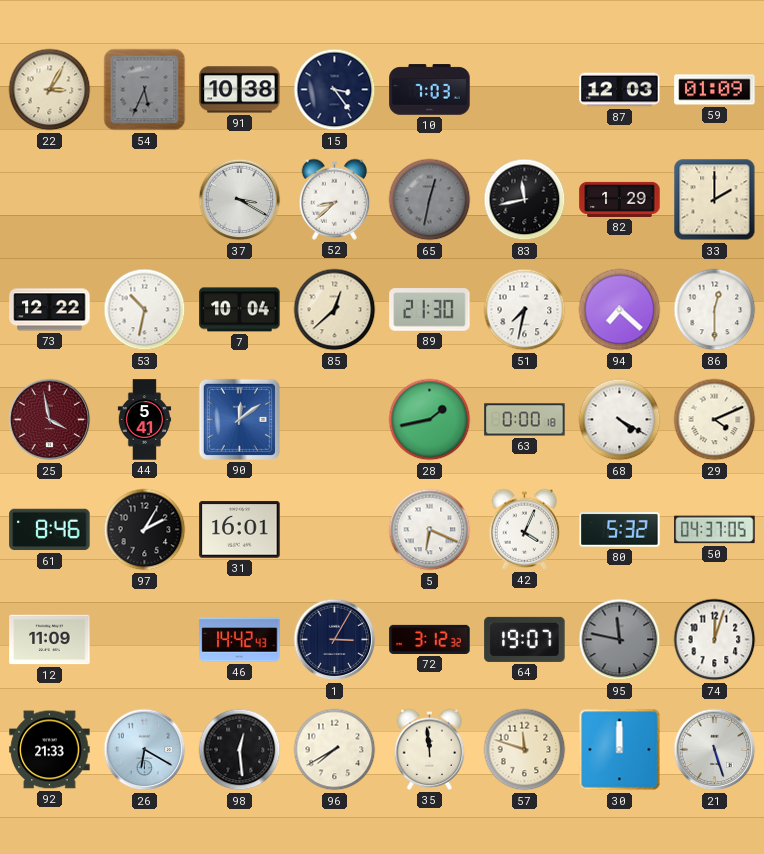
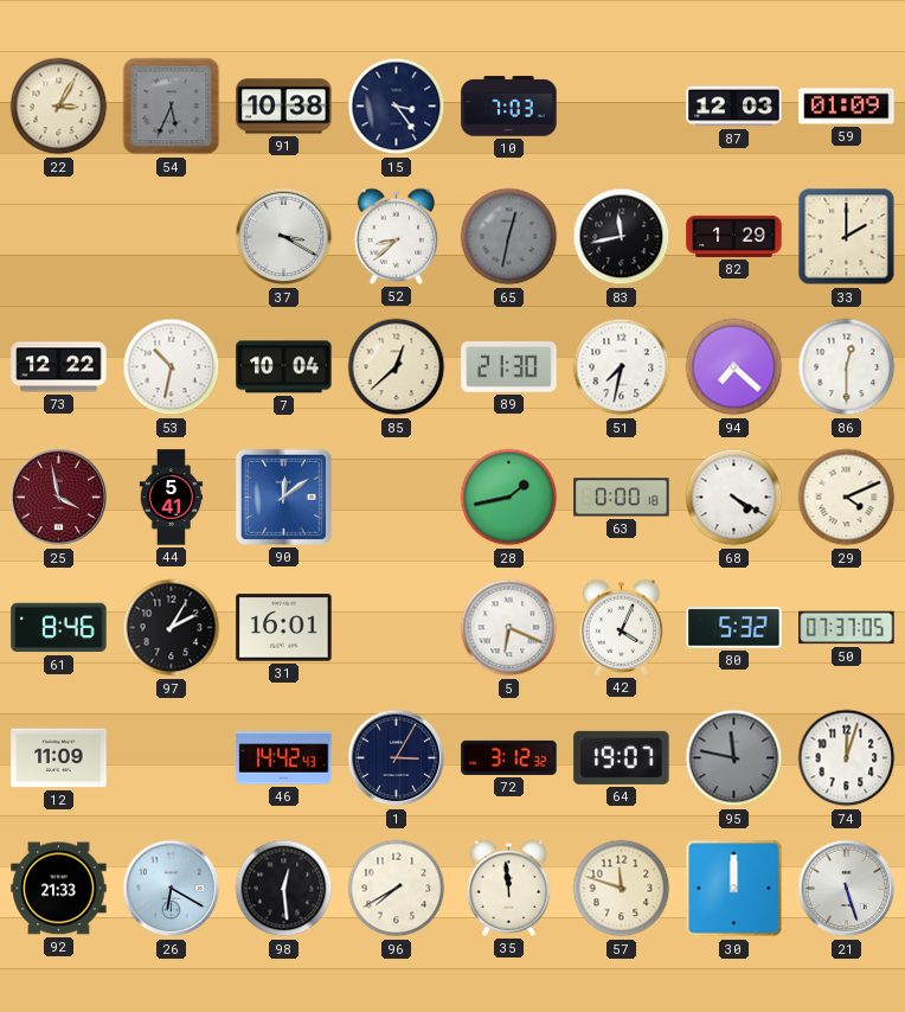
50: 04:37 -> 07:37 (847, 628)
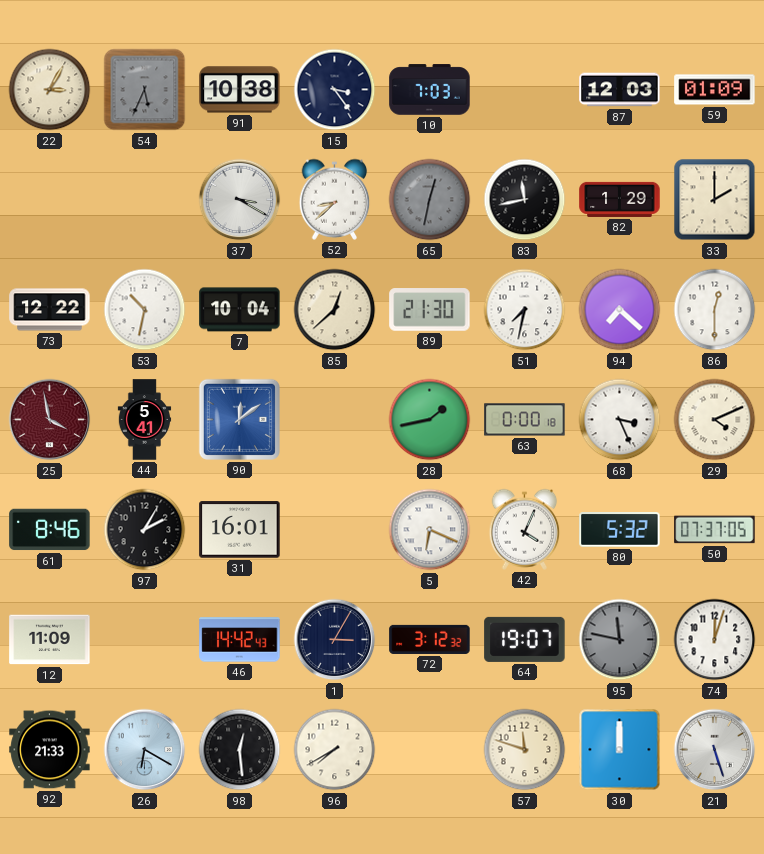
68: 4:20 -> 3:26 (620, 420)
35: 11:59 -> none (509, 888)
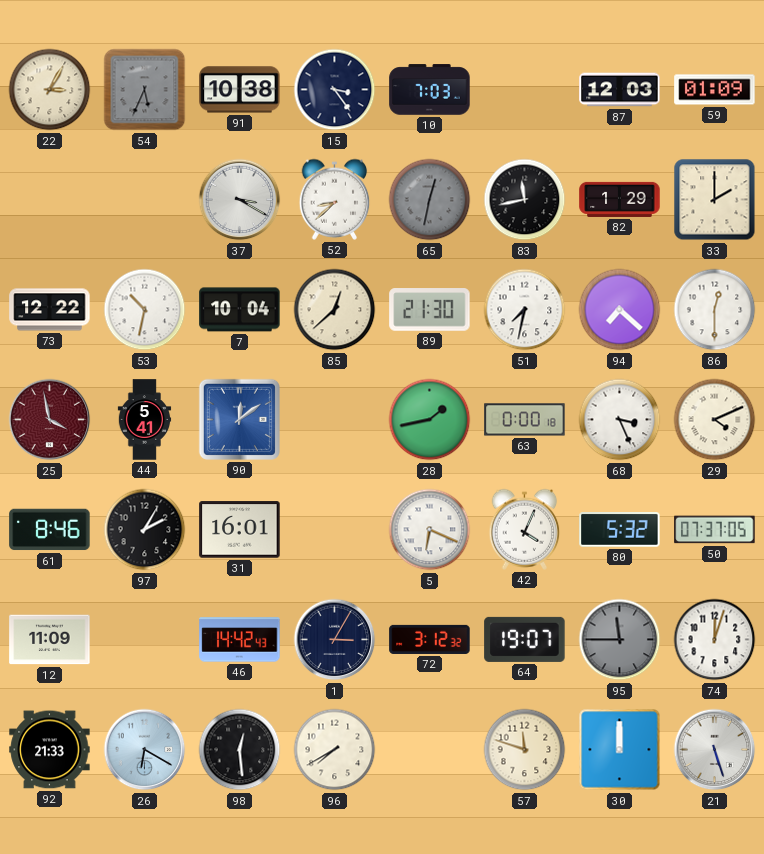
95: 11:47 -> 11:45 (620, 640)
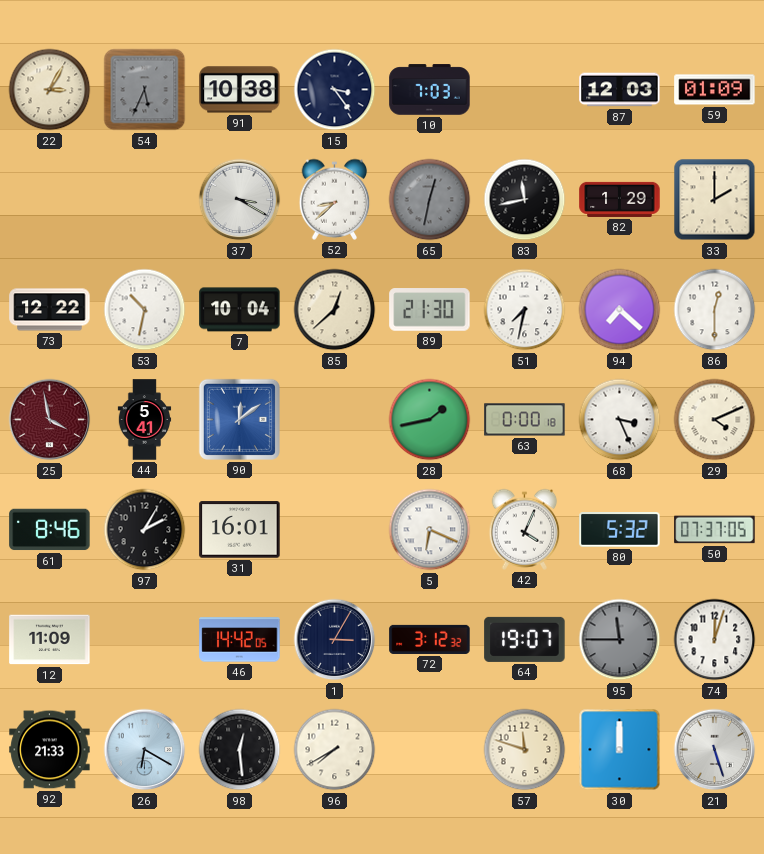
46: 14:42:43 -> 14:42:05 (240, 640)
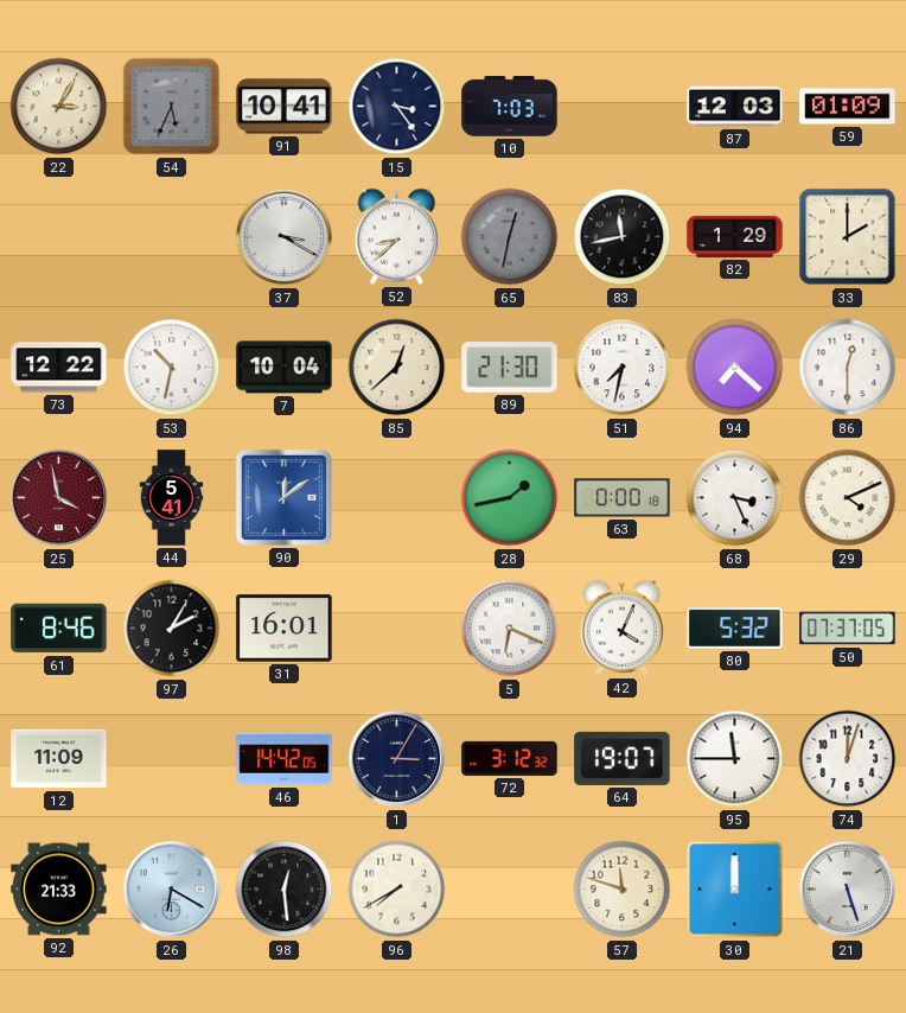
91: 10:38 -> 10:41 (285, 107)
95 dial: grey -> white (735, 759)
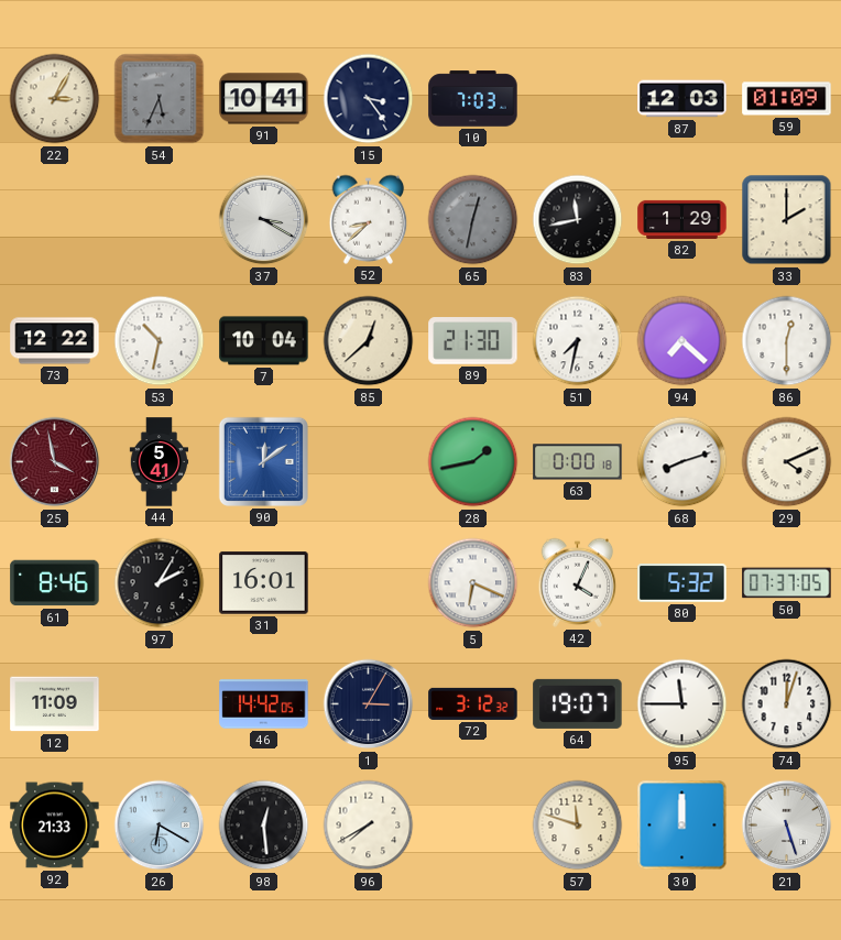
68: 3:26 -> 8:12 (682, 462)
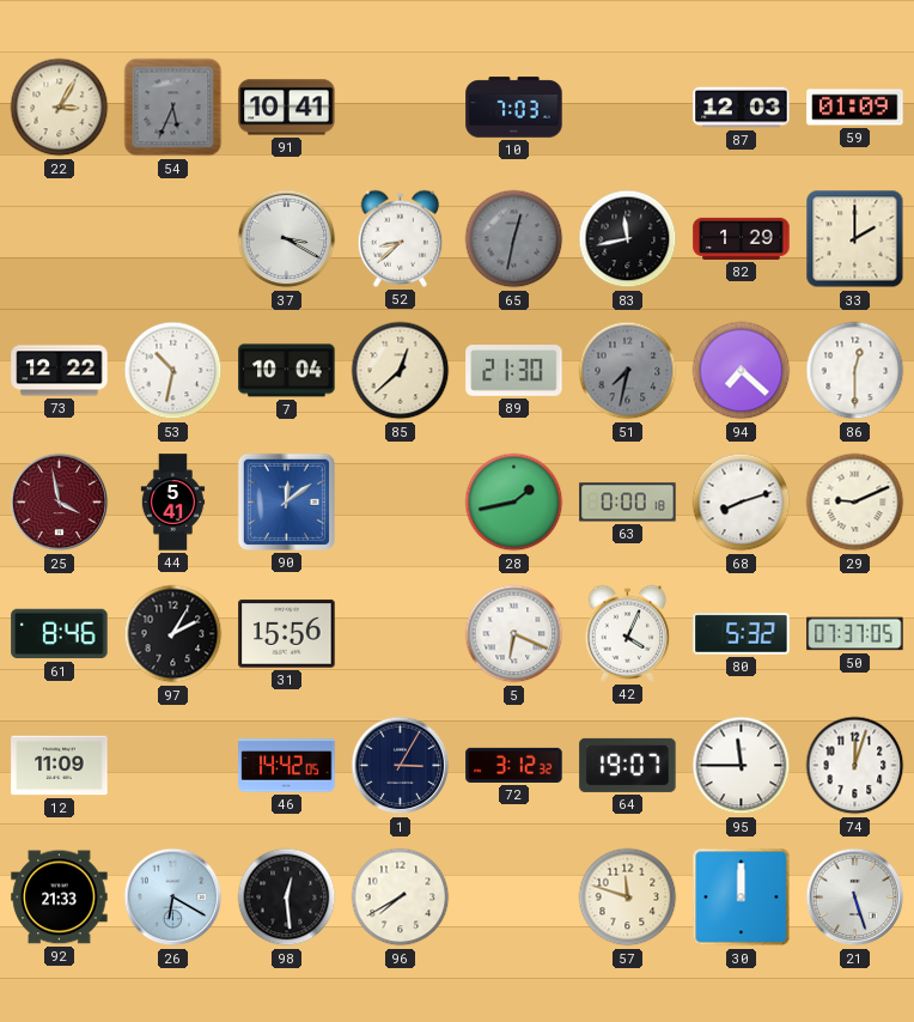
15: 3:24 -> none (369, 99)
51 dial: white -> grey (628, 371)
29: 4:11 -> 9:11 (855, 503)
31: 16:01 -> 15:56 (287, 634)
